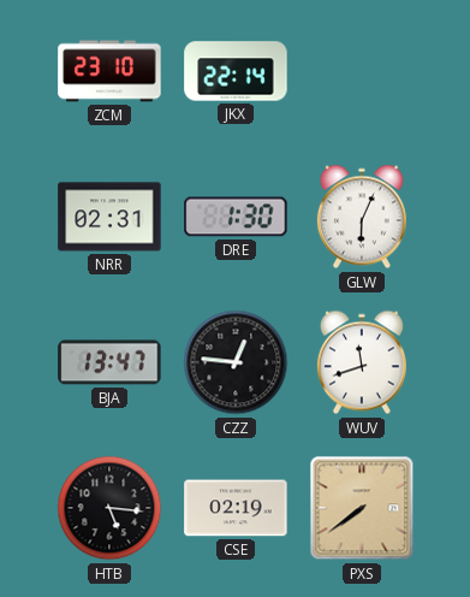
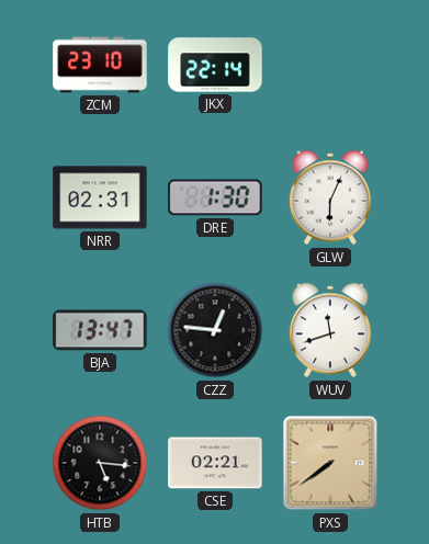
CSE: 02:19 -> 02:21 (215, 463)
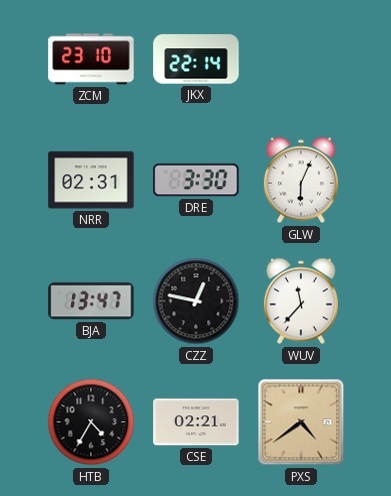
DRE: 1:30 -> 3:30 (196, 180)
CZZ: 12:46 -> 12:47 (196, 301)
WUV: 11:42 -> 11:37 (301, 301)
HTB: 5:16 -> 4:35 (91, 422)
PXS: 7:39 -> 4:39 (301, 422)
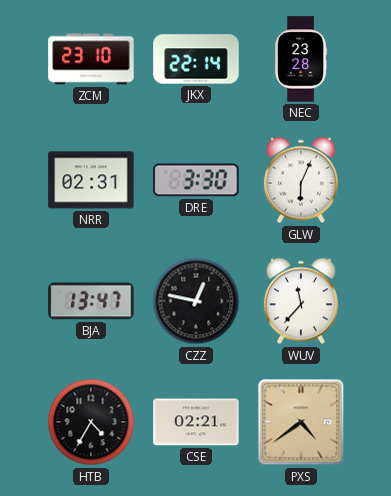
NEC: none -> 23:28 (300, 59)
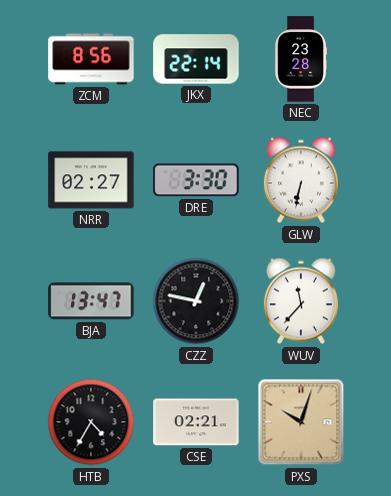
ZCM: 23:10 -> 8:56 (91, 59)
NRR: 02:31 -> 02:27 (91, 180)
GLW: 6:04 -> 6:32 (301, 180)
PXS: 4:39 -> 10:03 (301, 422)
